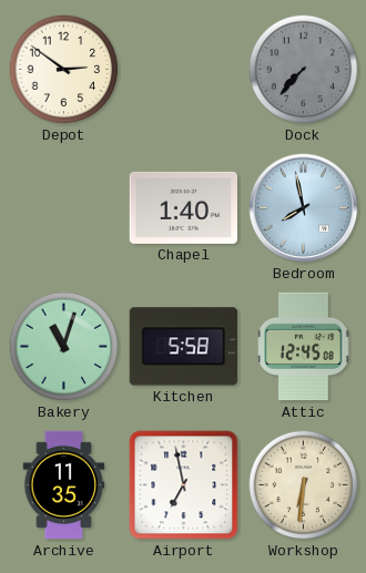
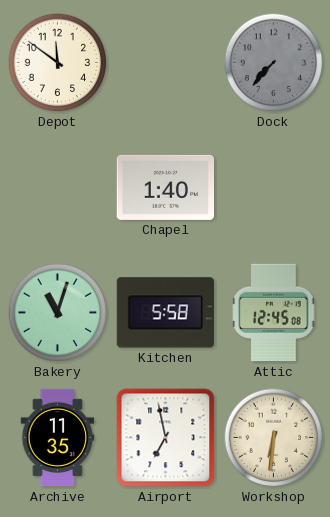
Depot: 2:51 -> 11:51 (58, 63)
Bedroom: 7:58 -> none (304, 208)
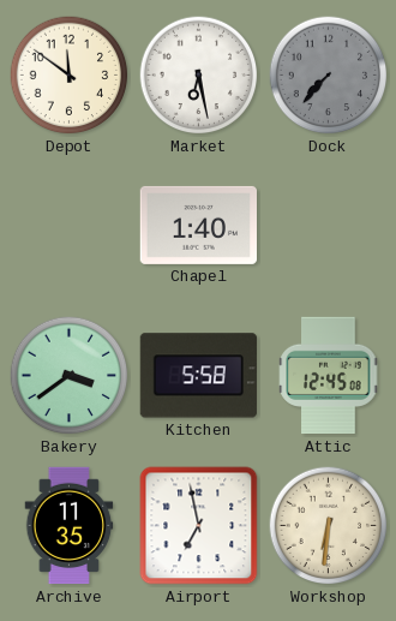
Market: none -> 6:28 (199, 76)
Bakery: 11:03 -> 3:39 (70, 376)
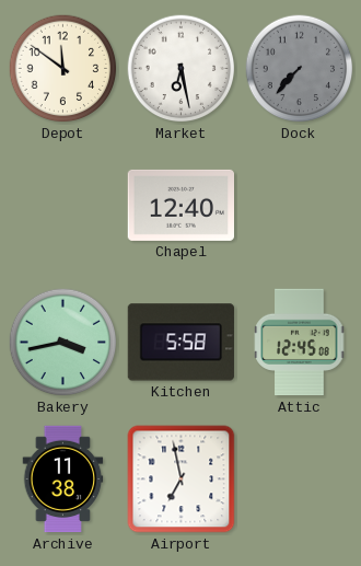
Chapel: 1:40 -> 12:40 (180, 205)
Bakery: 3:39 -> 3:43 (63, 343)
Archive: 11:35 -> 11:38 (63, 480)
Workshop: 6:31 -> none (329, 526)
